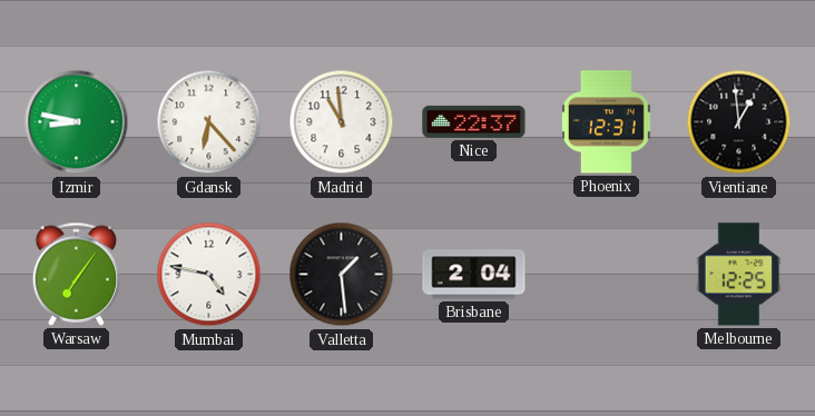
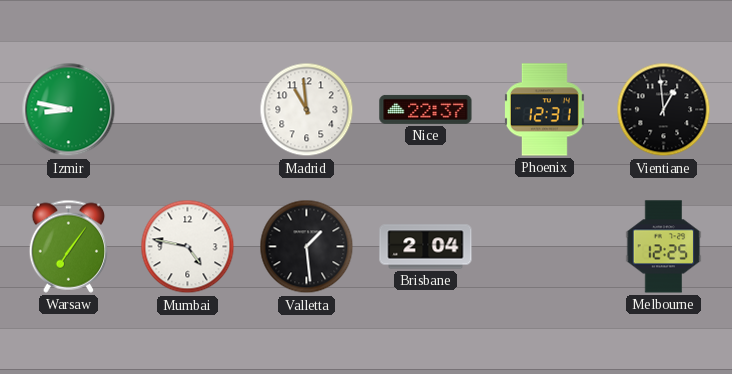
Gdansk: 6:23 -> none (209, 122)
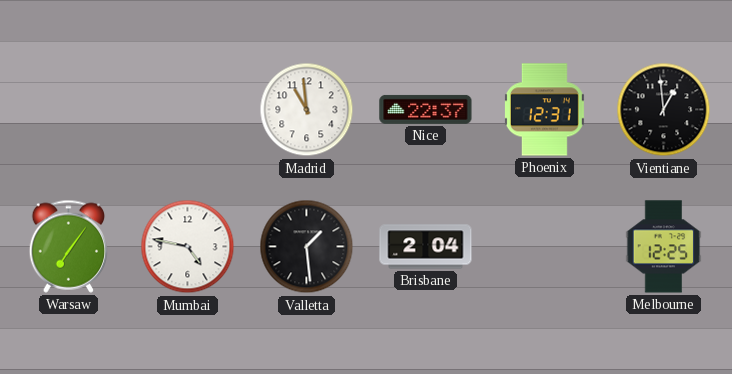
Izmir: 8:47 -> none (69, 110)
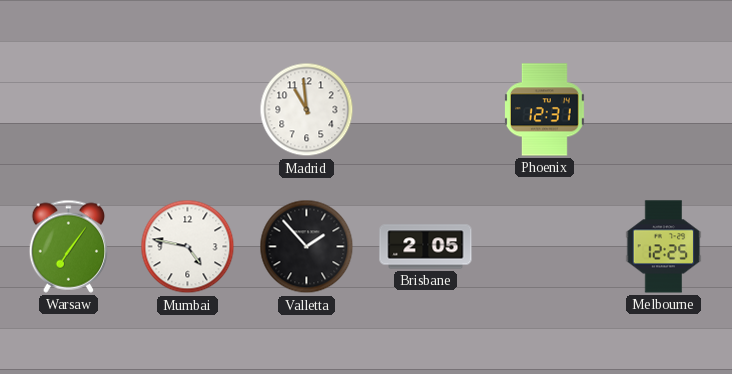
Nice: 22:37 -> none (426, 109)
Vientiane: 12:59 -> none (664, 110)
Valletta: 1:29 -> 1:53 (307, 247)
Brisbane: 2:04 -> 2:05 (426, 247)
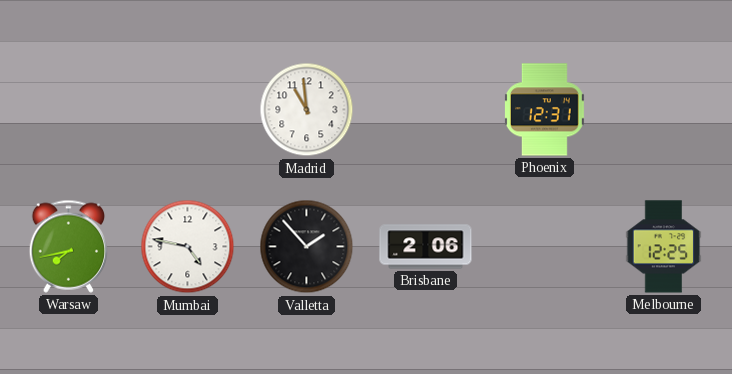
Warsaw: 7:06 -> 7:43 (69, 246)
Brisbane: 2:05 -> 2:06 (426, 247)
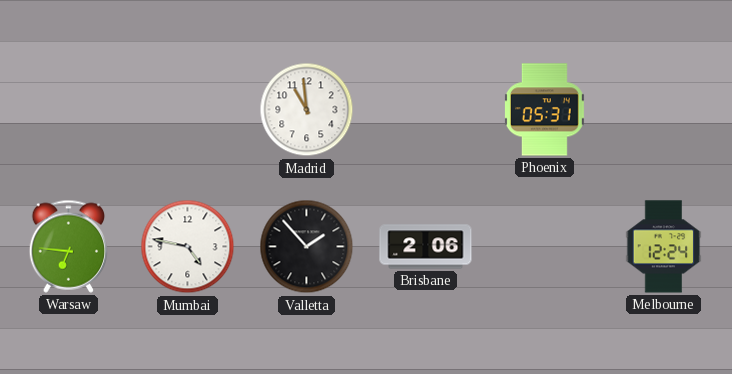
Phoenix: 12:31 -> 05:31 (544, 110)
Warsaw: 7:43 -> 6:46 (69, 246)
Melbourne: 12:25 -> 12:24 (664, 247)
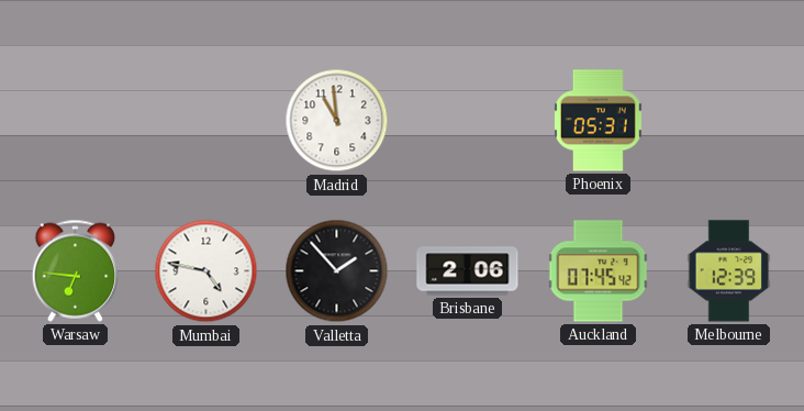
Auckland: none -> 07:45 (599, 271)
Melbourne: 12:24 -> 12:39 (729, 271)
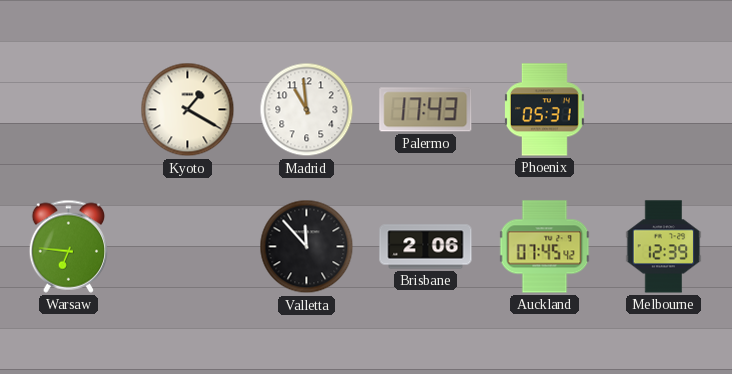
Kyoto: none -> 1:20 (188, 110)
Palermo: none -> 17:43 (426, 110)
Mumbai: 4:47 -> none (206, 271)
Valletta: 1:53 -> 11:53 (307, 247)
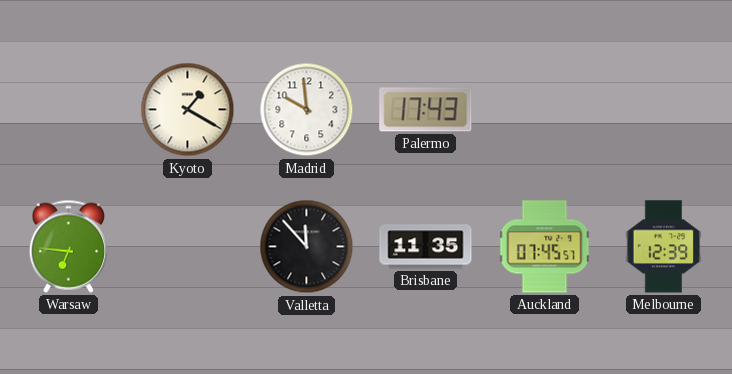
Madrid: 10:59 -> 9:59 (307, 110)
Phoenix: 05:31 -> none (544, 110)
Brisbane: 2:06 -> 11:35 (426, 247)
Auckland: 07:45:42 -> 07:45:57 (545, 247)
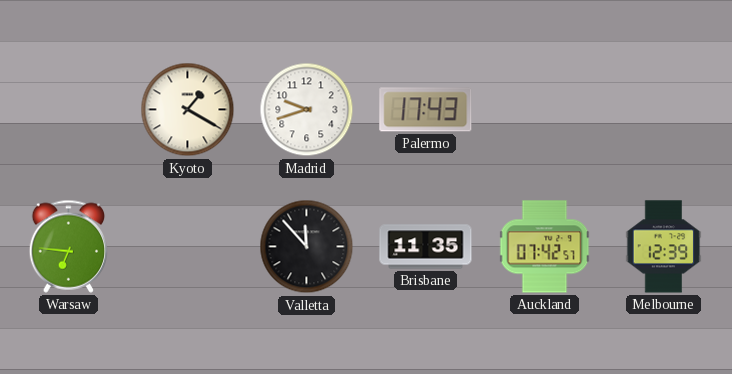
Madrid: 9:59 -> 9:42 (307, 110)
Auckland: 07:45 -> 07:42 (545, 247)
